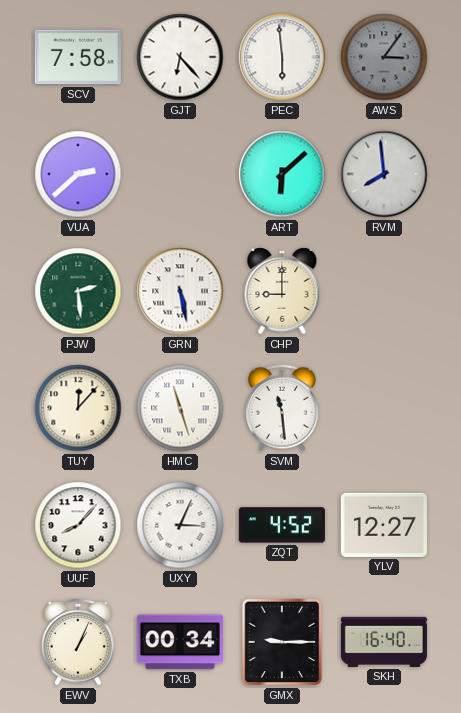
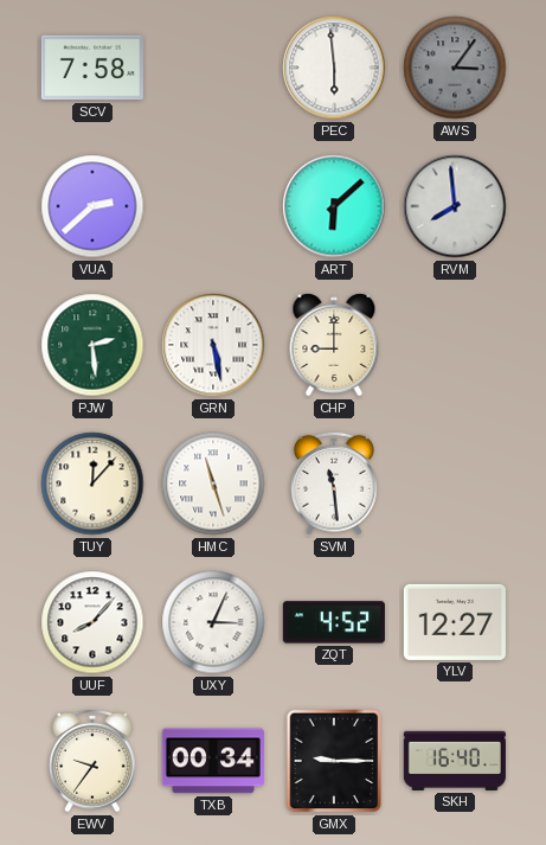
GJT: 6:23 -> none (180, 57)
EWV: 1:04 -> 9:36 (92, 761)
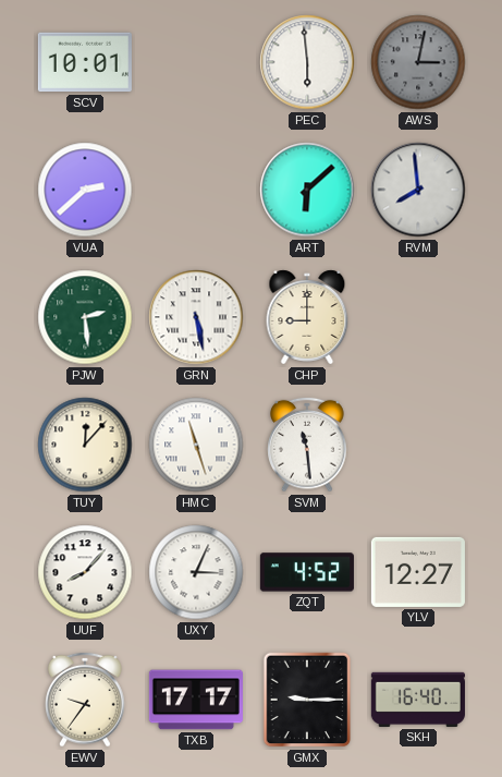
SCV: 7:58 -> 10:01 (85, 62)
AWS: 3:06 -> 3:02 (418, 62)
TXB: 00:34 -> 17:17 (196, 700)
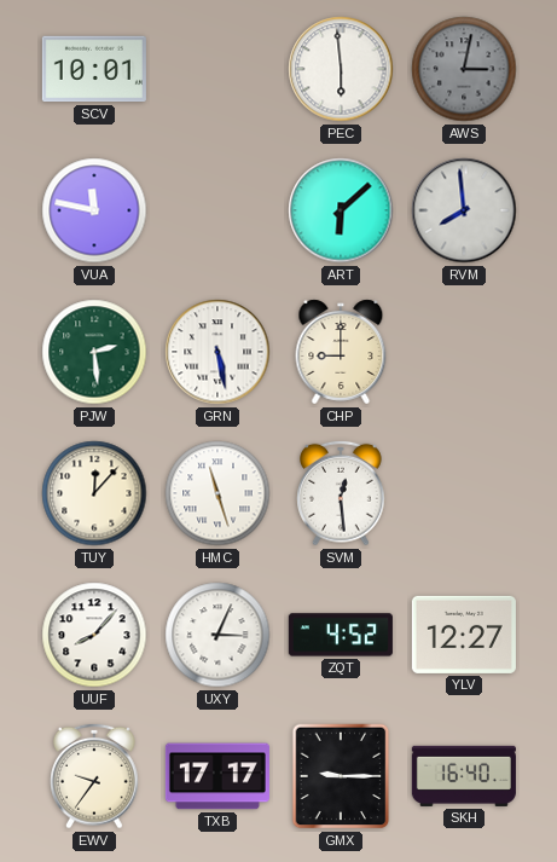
VUA: 2:38 -> 11:47 (94, 210)
SVM: 11:29 -> 12:29 (341, 493)
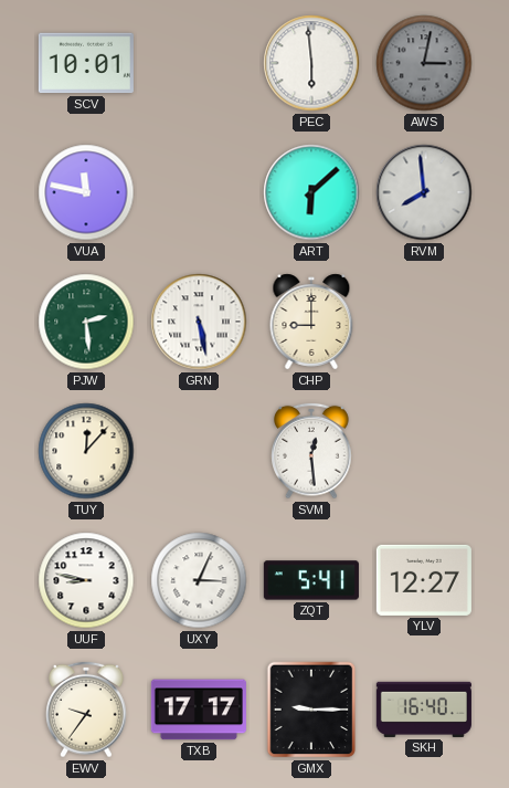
HMC: 11:27 -> none (217, 493)
UUF: 8:07 -> 8:47 (86, 580)
ZQT: 4:52 -> 5:41 (311, 580)
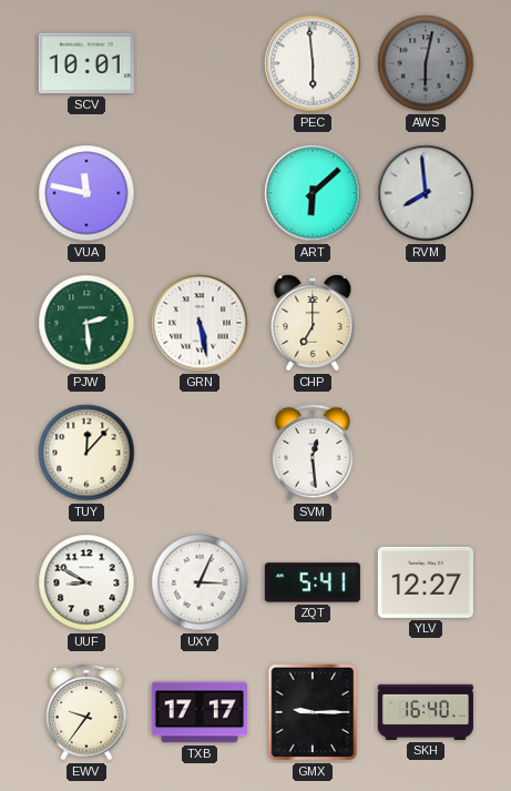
AWS: 3:02 -> 6:02 (426, 63)
CHP: 9:00 -> 7:00 (313, 323)
UUF: 8:47 -> 8:50 (86, 582)
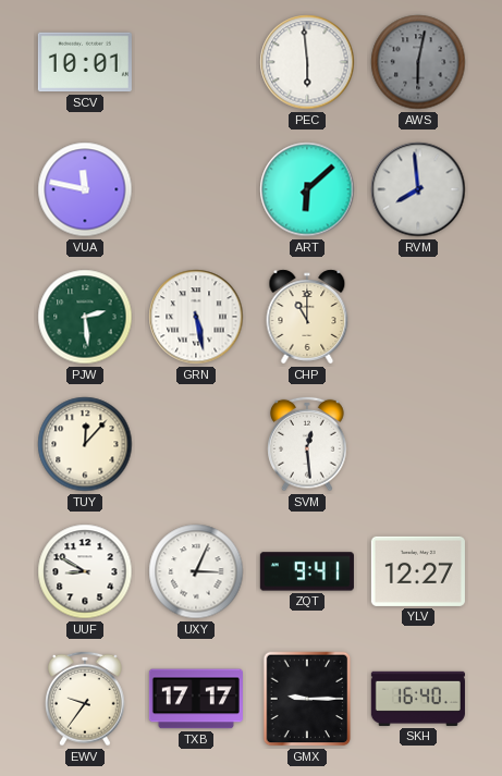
CHP: 7:00 -> 11:00 (307, 317)
ZQT: 5:41 -> 9:41 (307, 571)
